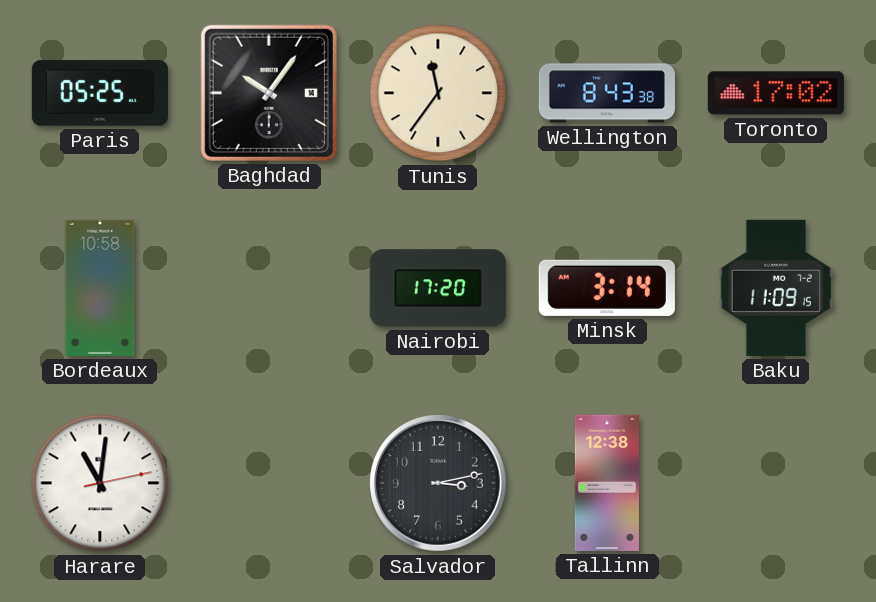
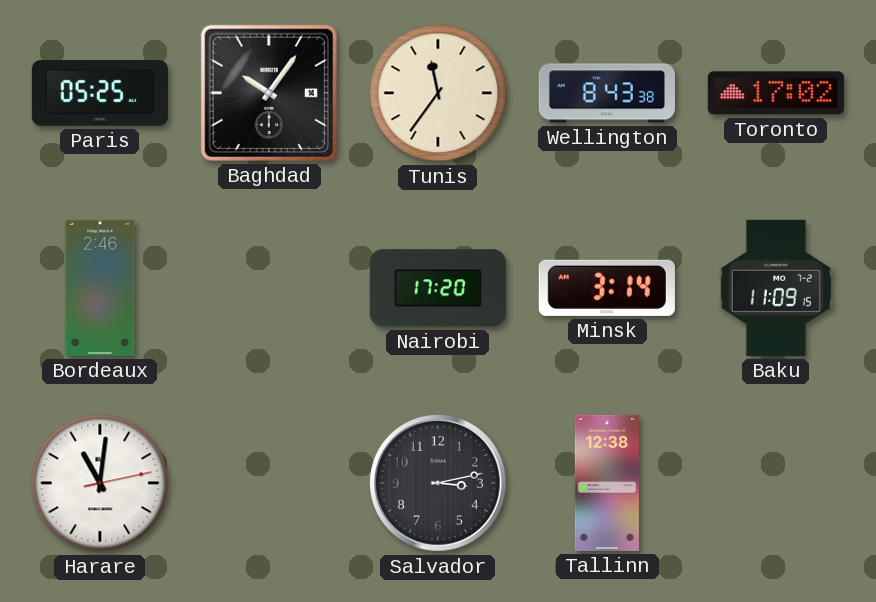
Bordeaux: 10:58 -> 2:46 (100, 288)
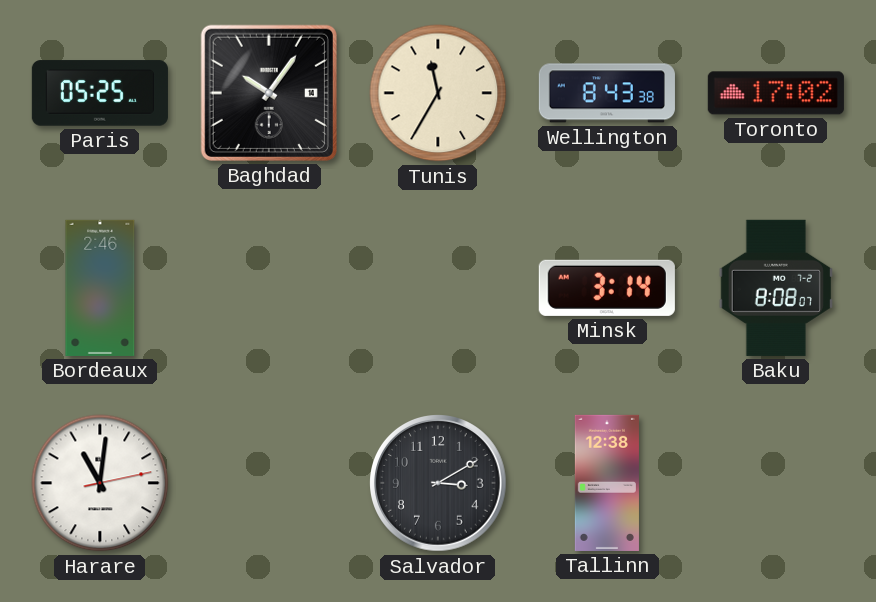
Tunis: 11:36 -> 11:35 (438, 93)
Nairobi: 17:20 -> none (438, 288)
Baku: 11:09 -> 8:08 (776, 288)
Salvador: 3:13 -> 3:10 (439, 484)
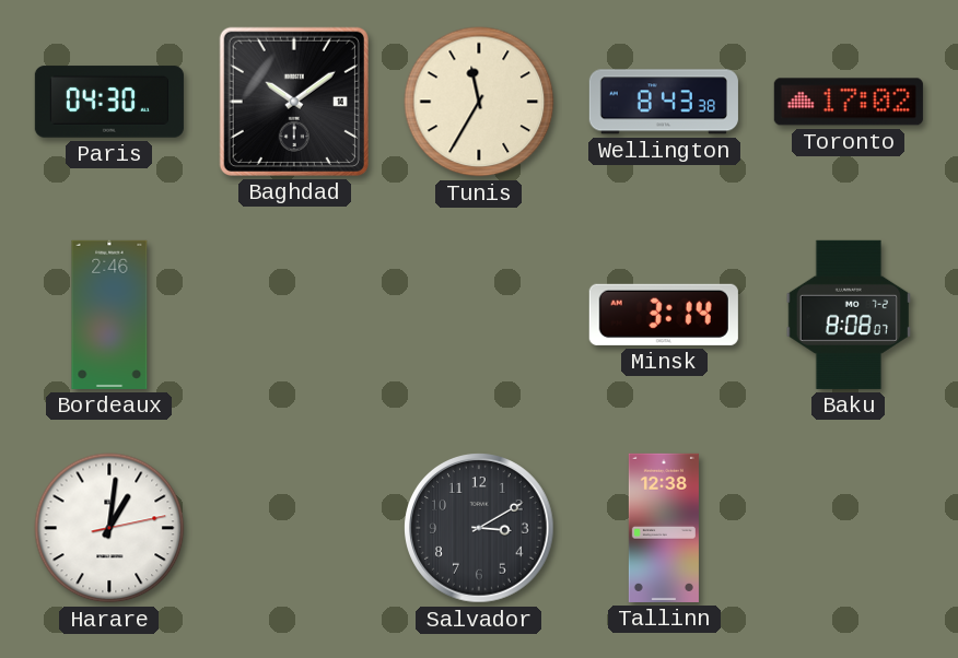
Paris: 05:25 -> 04:30 (109, 102)
Baghdad: 10:06 -> 10:09 (294, 102)
Harare: 11:01 -> 1:01 (109, 528)
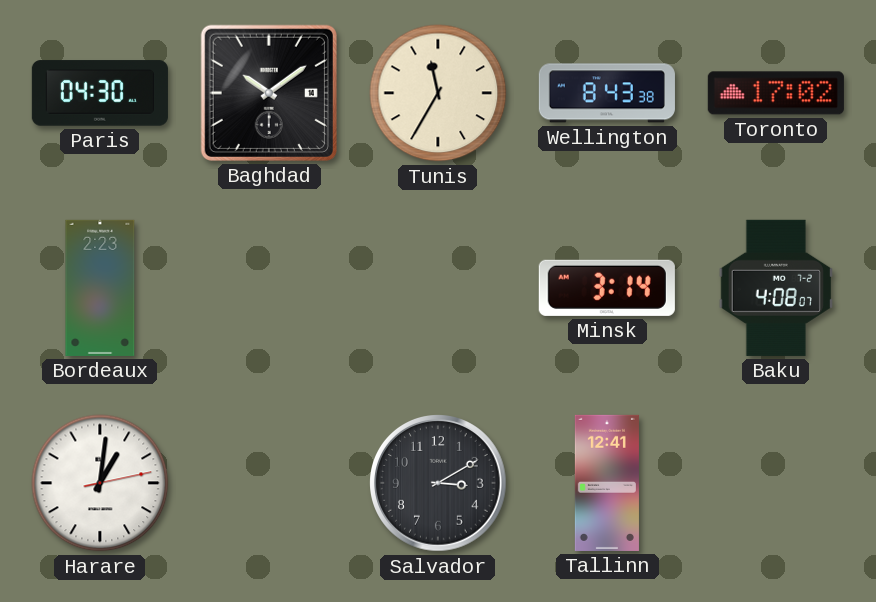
Bordeaux: 2:46 -> 2:23 (100, 288)
Baku: 8:08 -> 4:08 (776, 288)
Tallinn: 12:38 -> 12:41 (607, 483)
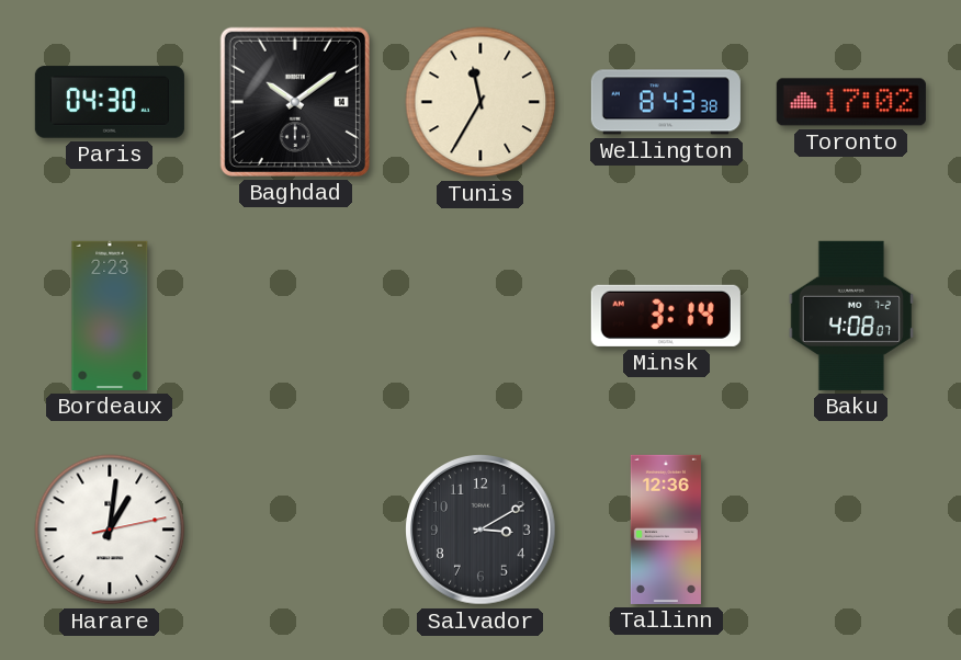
Tallinn: 12:41 -> 12:36 (666, 530)
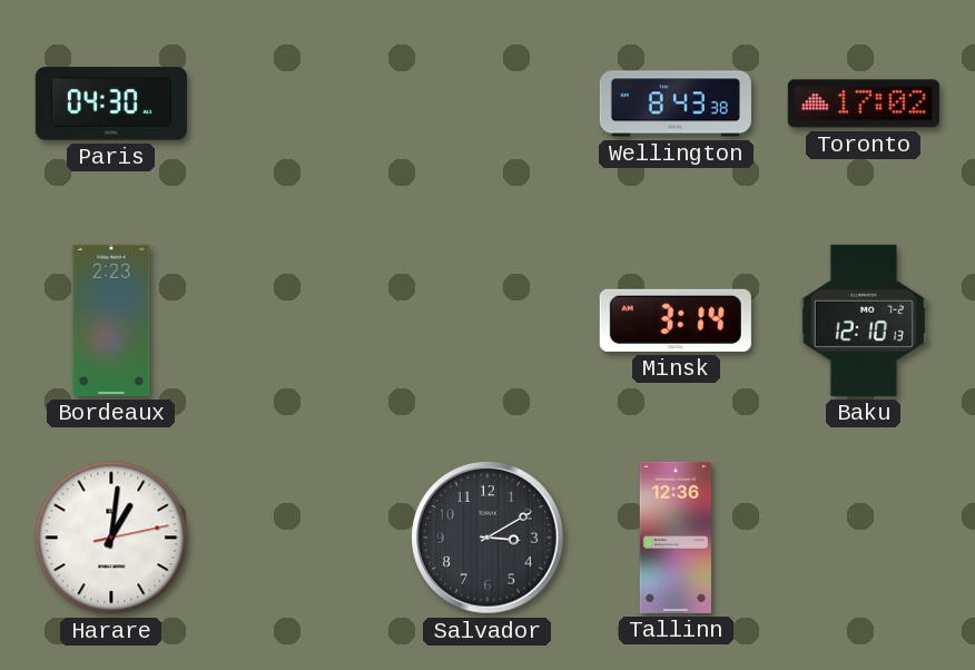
Baghdad: 10:09 -> none (295, 102)
Tunis: 11:35 -> none (480, 102)
Baku: 4:08 -> 12:10 (864, 321)
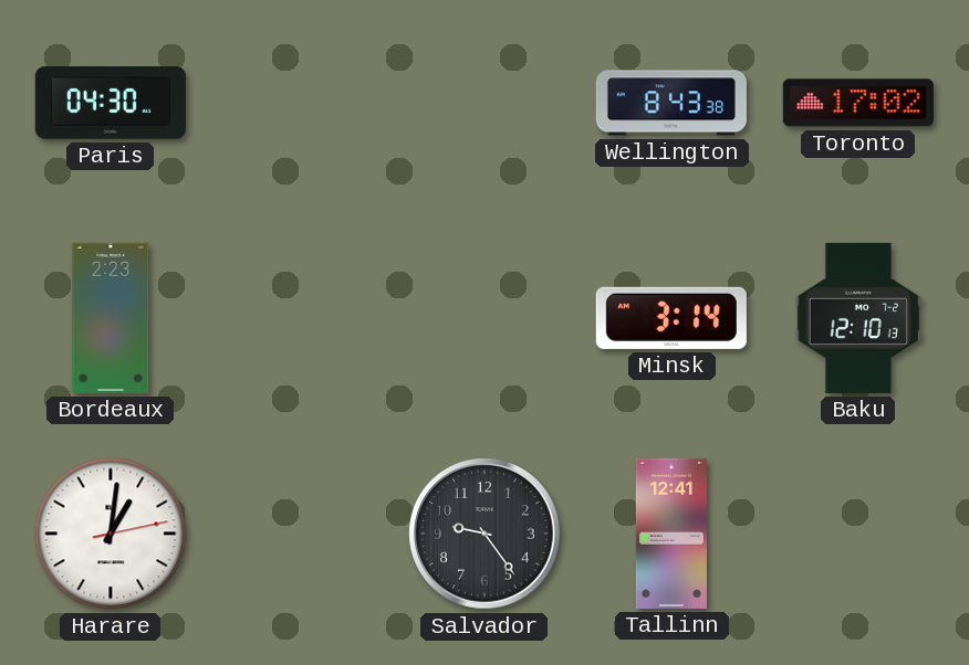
Salvador: 3:10 -> 9:24 (486, 535)
Tallinn: 12:36 -> 12:41 (671, 534)
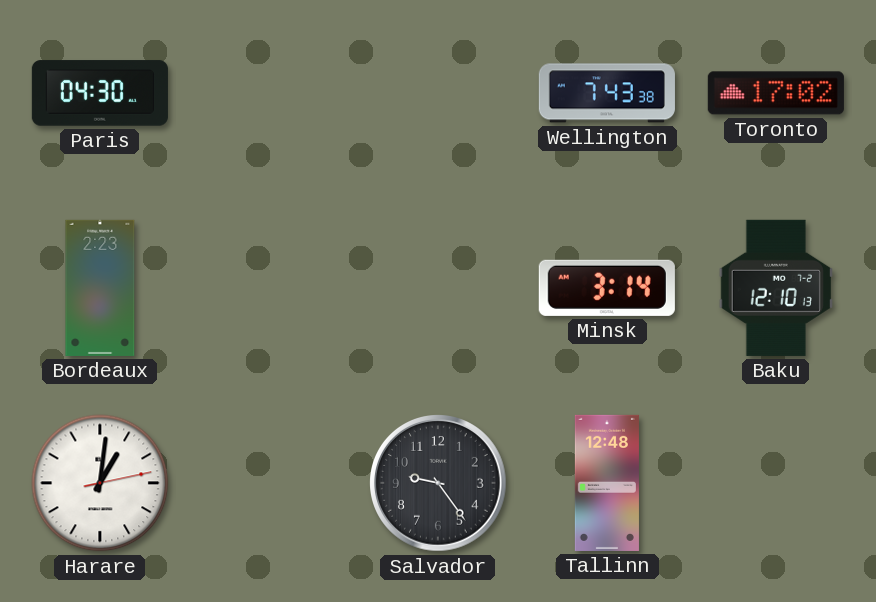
Wellington: 8:43 -> 7:43 (607, 93)
Tallinn: 12:41 -> 12:48 (607, 483)
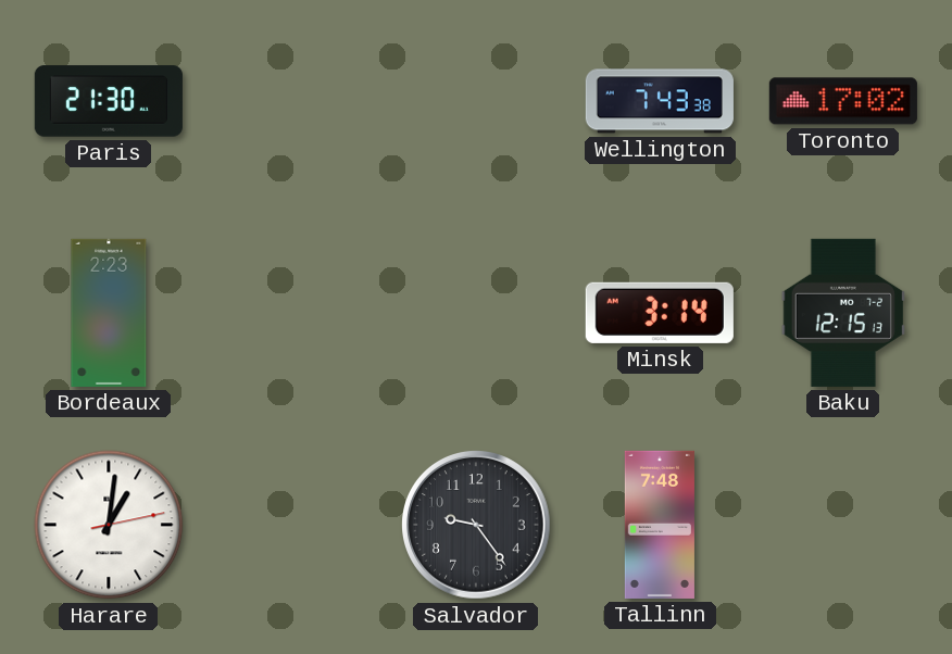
Paris: 04:30 -> 21:30 (109, 101)
Baku: 12:10 -> 12:15 (843, 313)
Tallinn: 12:48 -> 7:48 (660, 525)
